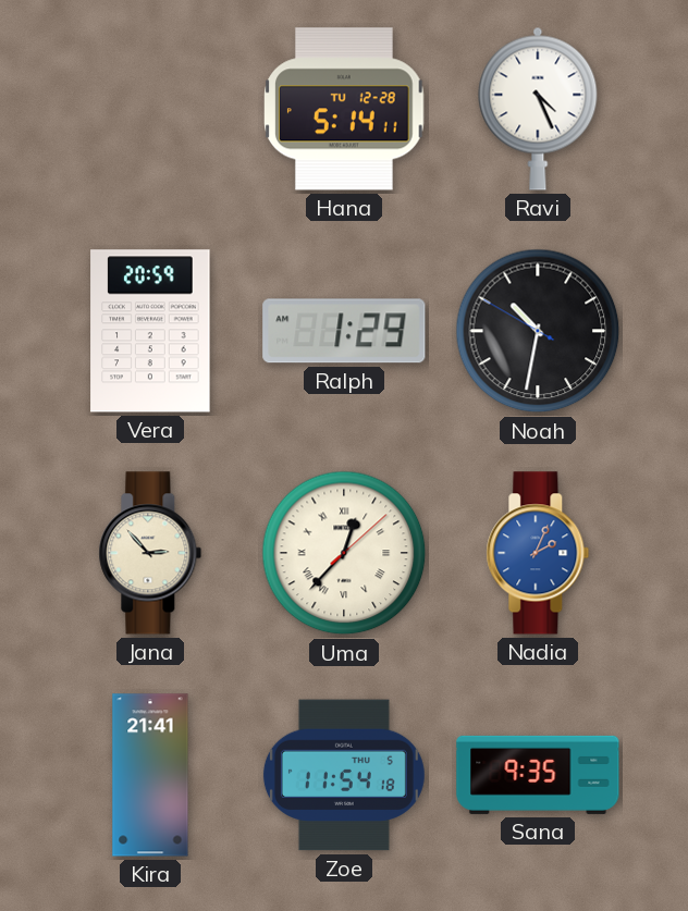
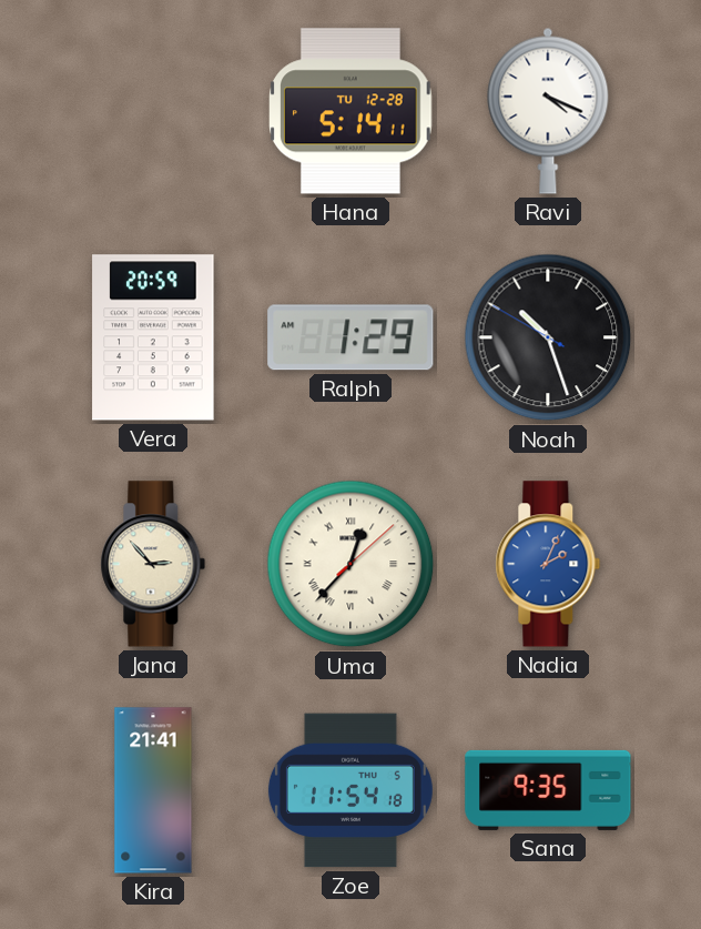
Ravi: 4:26 -> 4:19 (548, 111)
Noah: 10:31 -> 10:26 (548, 337)
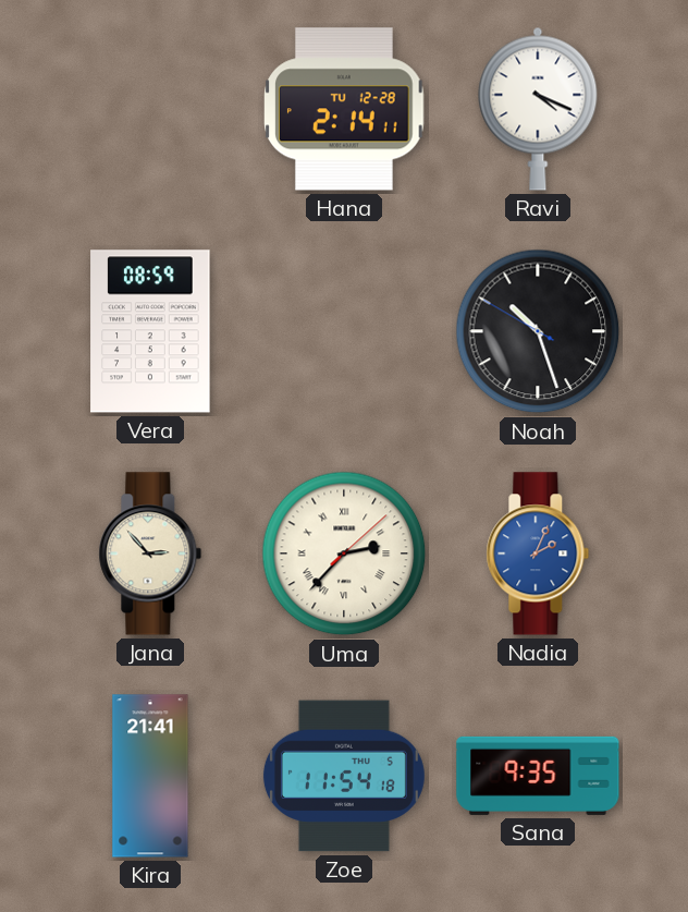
Hana: 5:14 -> 2:14 (345, 109)
Vera: 20:59 -> 08:59 (150, 331)
Ralph: 1:29 -> none (350, 337)
Uma: 12:37 -> 2:37 (344, 554)
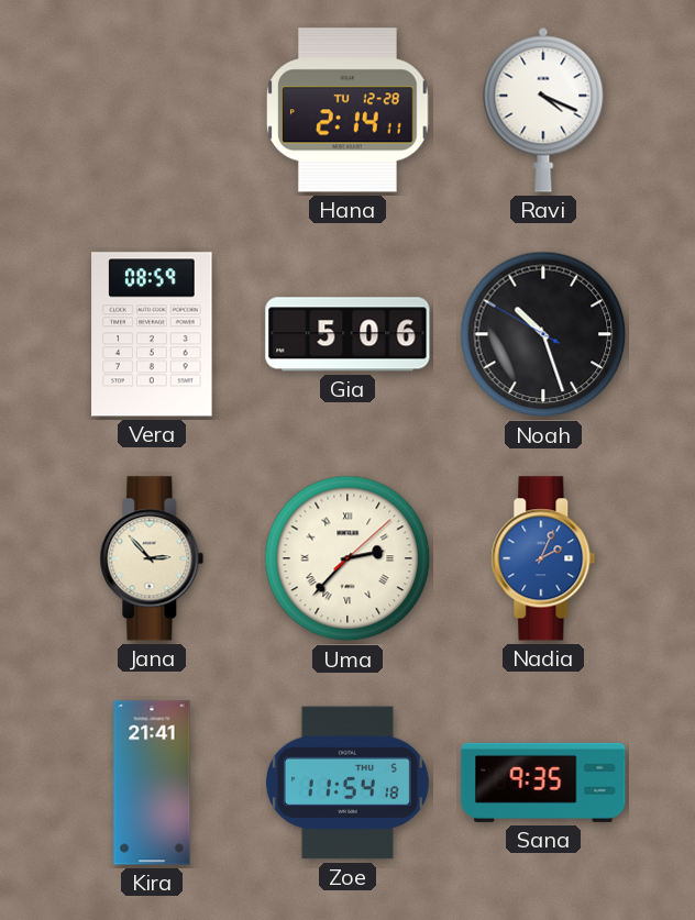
Gia: none -> 5:06 (347, 334)
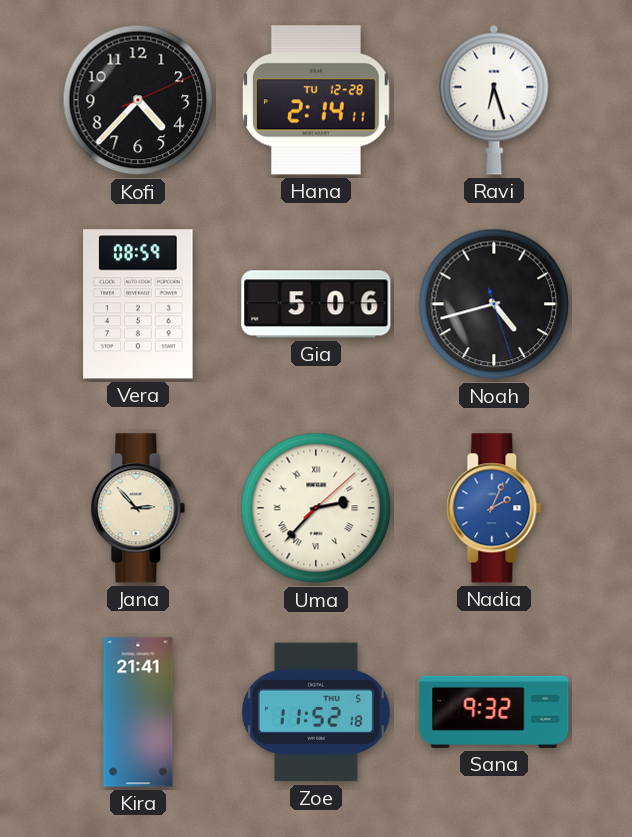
Kofi: none -> 4:37 (138, 100)
Ravi: 4:19 -> 6:27 (494, 100)
Noah: 10:26 -> 4:42 (494, 304)
Zoe: 11:54 -> 11:52 (316, 712)
Sana: 9:35 -> 9:32 (494, 712)
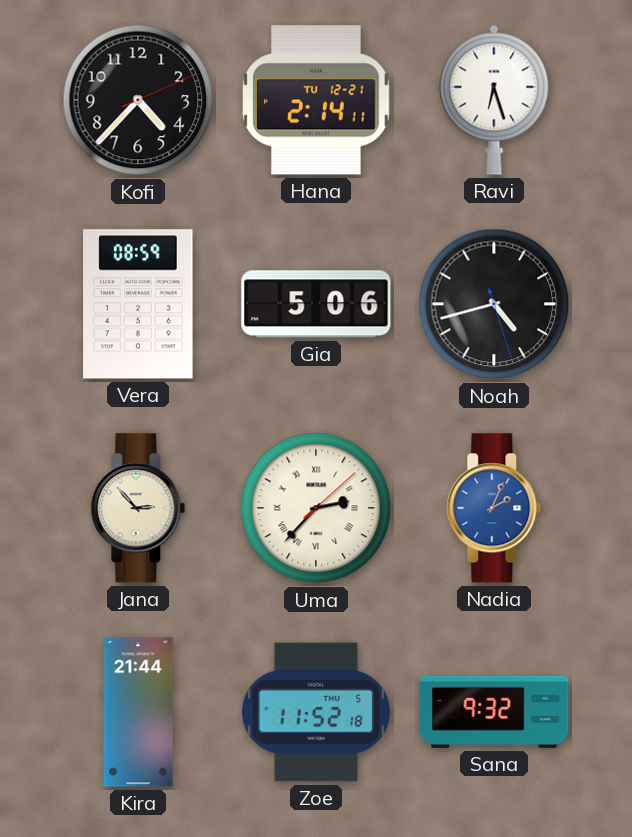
Hana date: TU 12-28 -> TU 12-21 (317, 100)
Kira: 21:41 -> 21:44 (138, 712)
